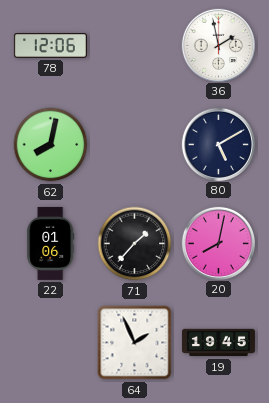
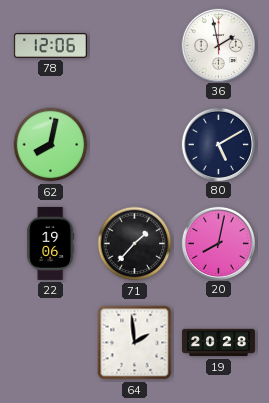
22: 01:06 -> 19:06 (51, 243)
64: 1:56 -> 1:59 (135, 343)
19: 19:45 -> 20:28 (218, 343)
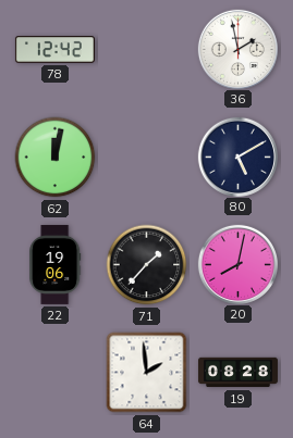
78: 12:06 -> 12:42 (54, 50)
62: 8:02 -> 12:02 (56, 158)
19: 20:28 -> 08:28 (237, 373)
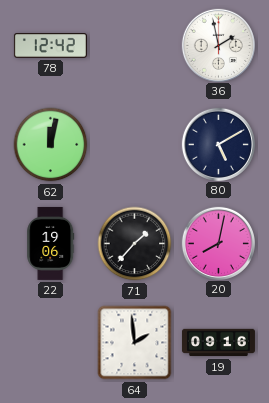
19: 08:28 -> 09:16 (218, 343)
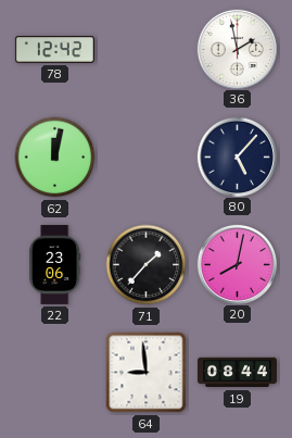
80: 5:10 -> 5:07 (237, 157)
22: 19:06 -> 23:06 (55, 264)
64: 1:59 -> 8:59 (147, 373)
19: 09:16 -> 08:44 (237, 373)
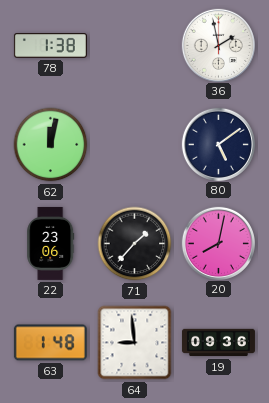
78: 12:42 -> 1:38 (50, 46)
80: 5:07 -> 5:09 (218, 144)
63: none -> 1:48 (50, 343)
19: 08:44 -> 09:36 (218, 343)
